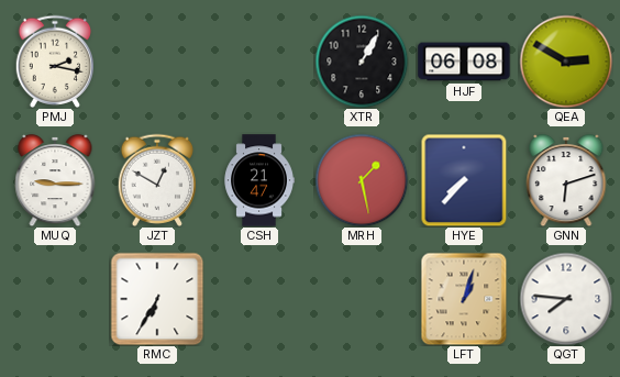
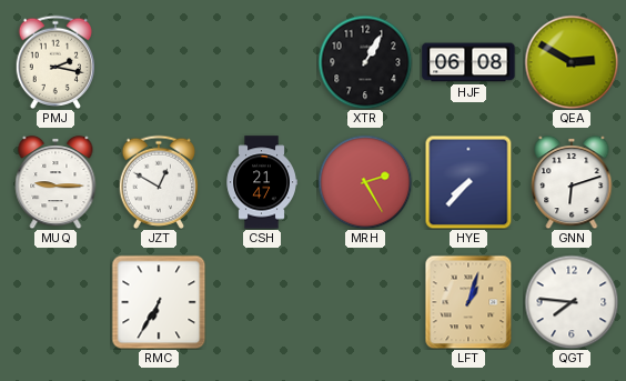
MRH: 1:28 -> 2:25 (365, 182)
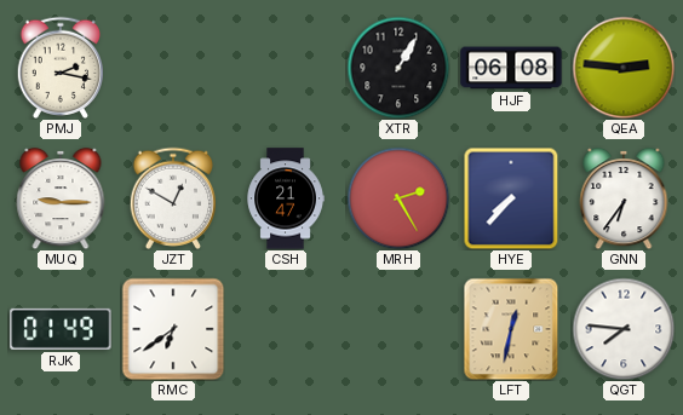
QEA: 2:50 -> 2:46 (624, 68)
GNN: 6:12 -> 6:36 (624, 198)
RJK: none -> 01:49 (61, 329)
RMC: 6:35 -> 6:39 (173, 329)
LFT: 1:03 -> 12:32 (511, 329)
